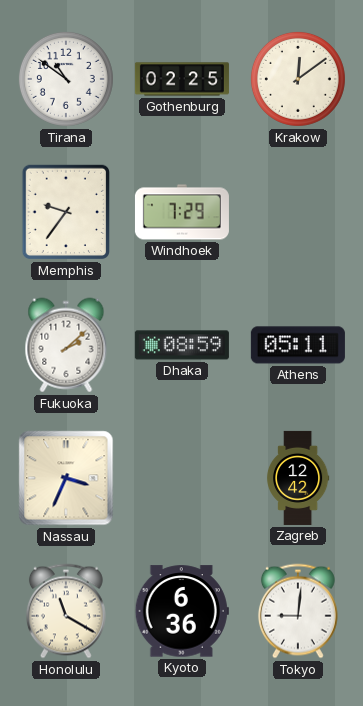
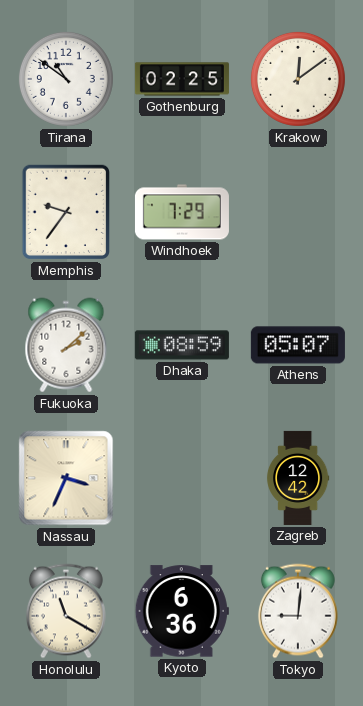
Athens: 05:11 -> 05:07 (298, 345)
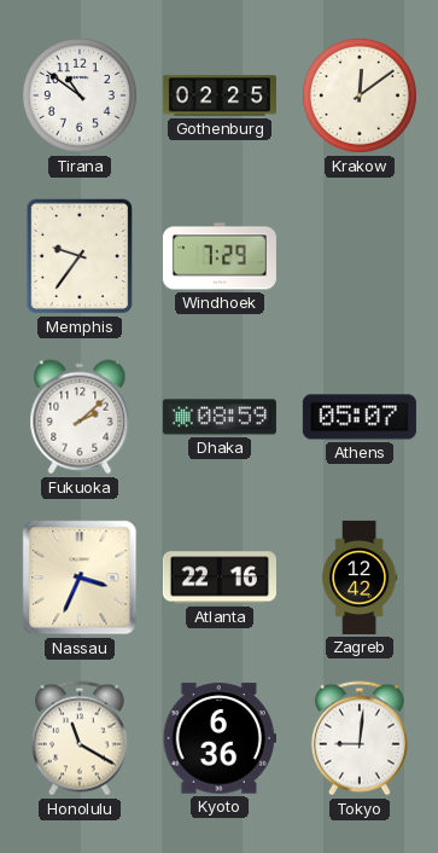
Atlanta: none -> 22:16 (220, 578)
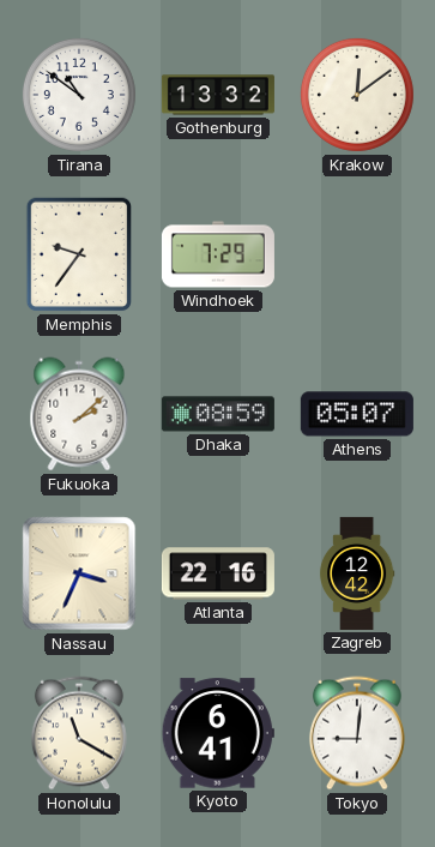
Gothenburg: 02:25 -> 13:32 (218, 95)
Kyoto: 6:36 -> 6:41 (218, 733)
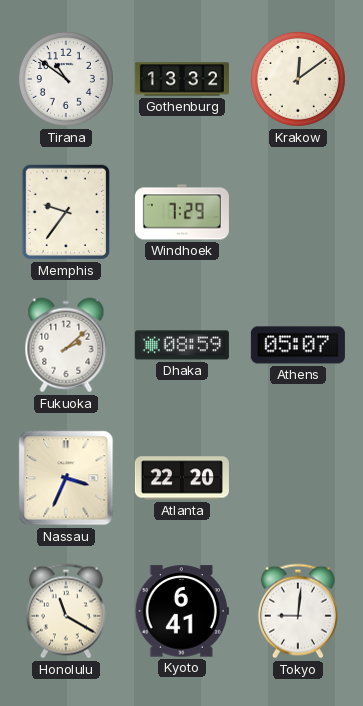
Atlanta: 22:16 -> 22:20 (182, 478)
Zagreb: 12:42 -> none (357, 573)
